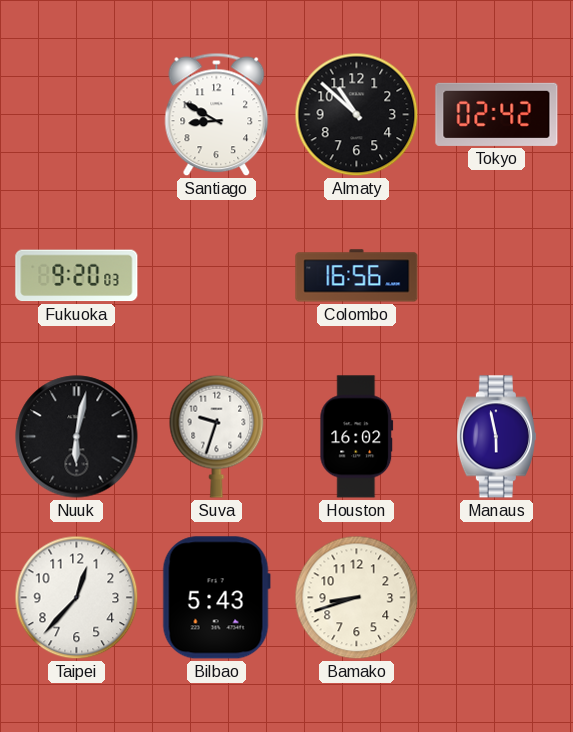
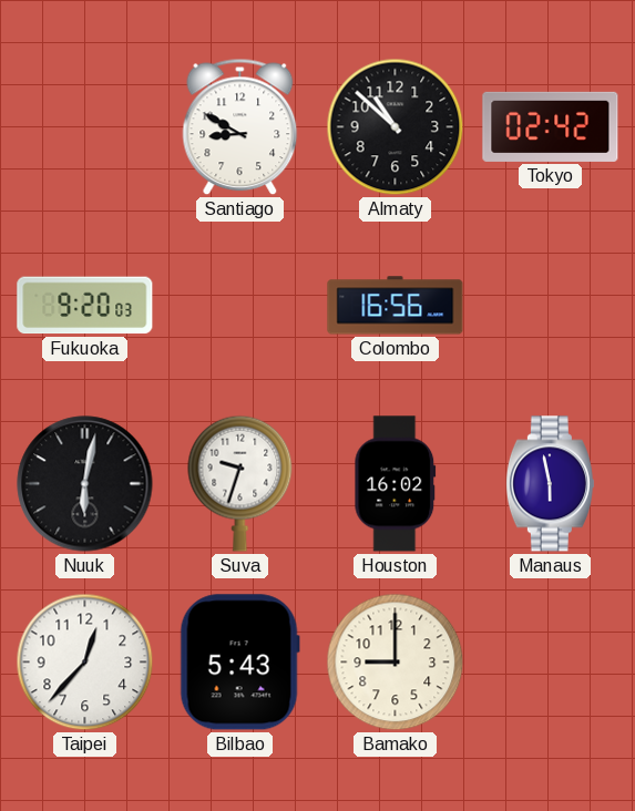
Bamako: 8:42 -> 9:00 (396, 663)
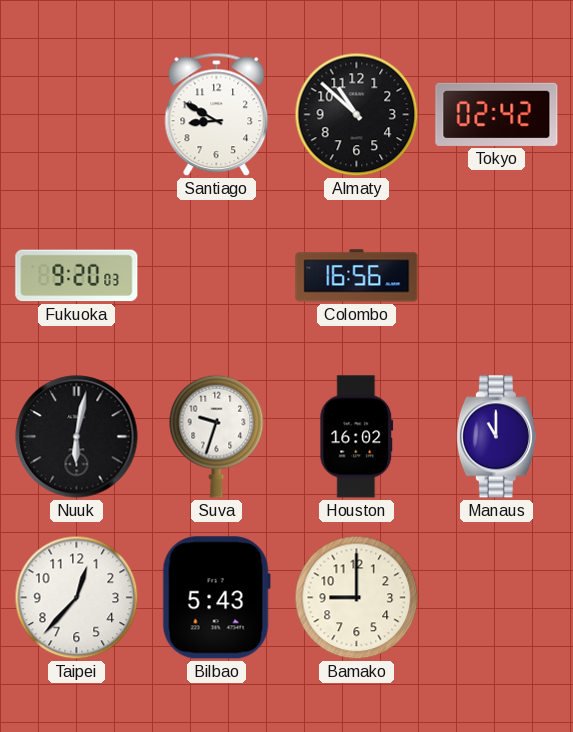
Manaus: 5:58 -> 11:00 (496, 437)
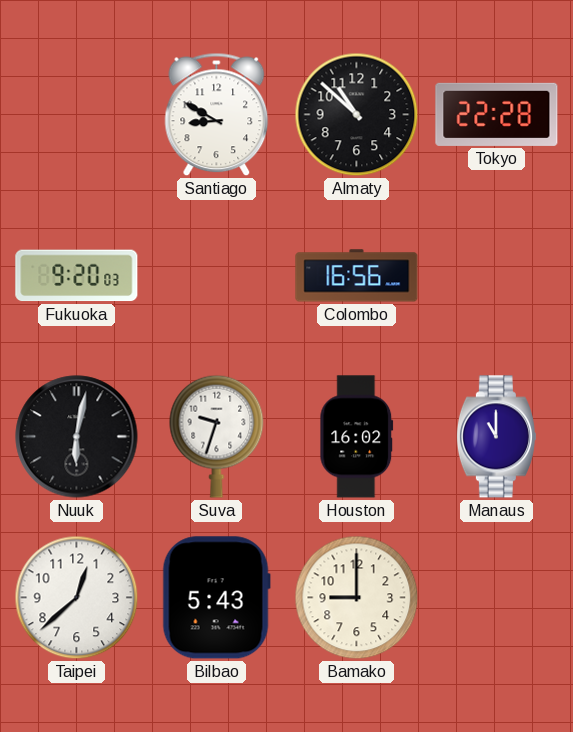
Tokyo: 02:42 -> 22:28 (497, 114)
Taipei: 12:37 -> 12:38 (77, 598)
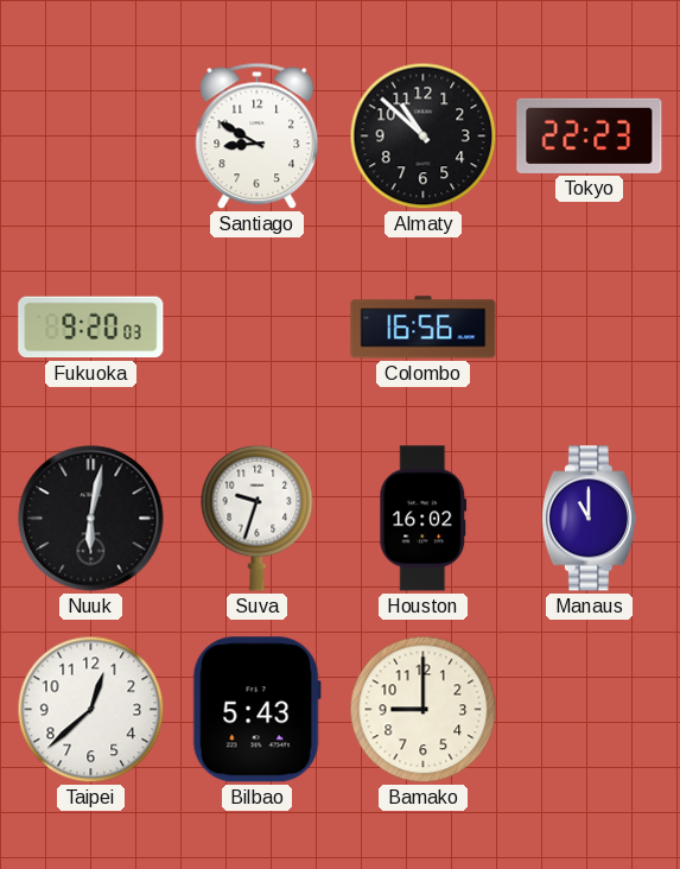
Tokyo: 22:28 -> 22:23 (590, 135)
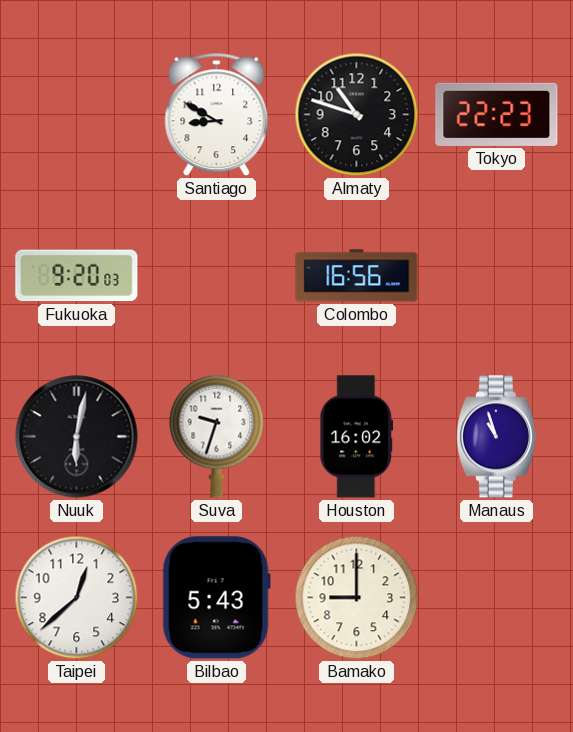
Almaty: 10:52 -> 10:48 (357, 115)
Manaus: 11:00 -> 10:57 (496, 437)
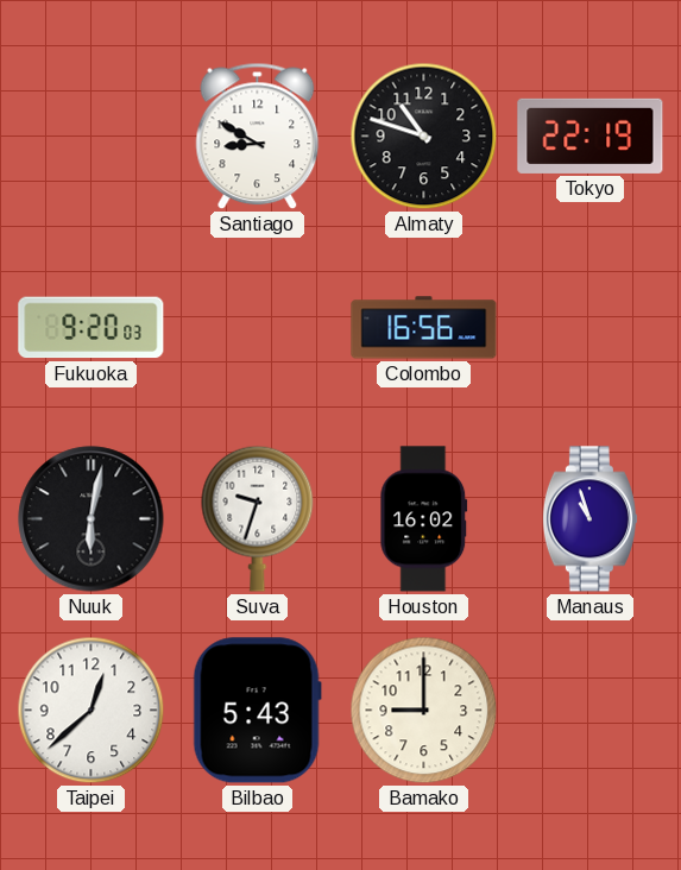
Tokyo: 22:23 -> 22:19 (591, 135)
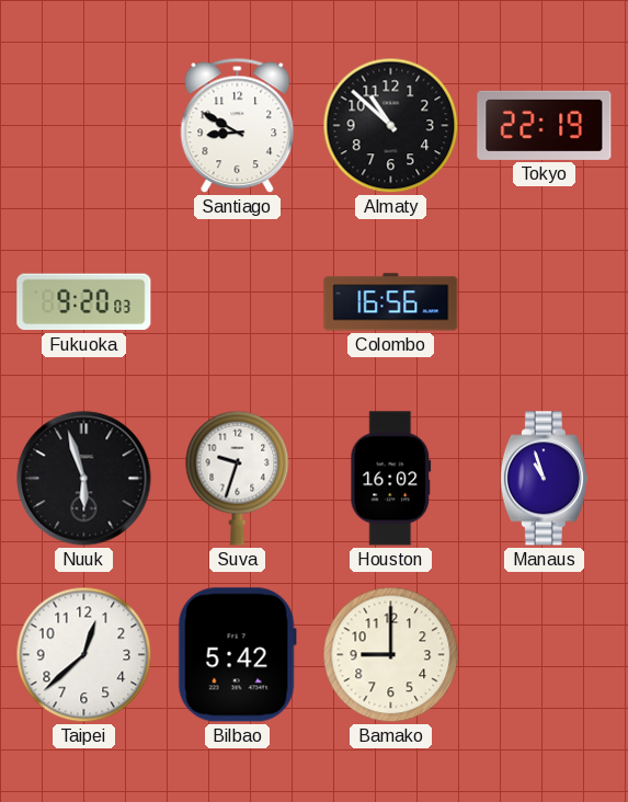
Almaty: 10:48 -> 10:52 (391, 126)
Nuuk: 6:02 -> 5:57 (84, 479)
Bilbao: 5:43 -> 5:42 (237, 655)
